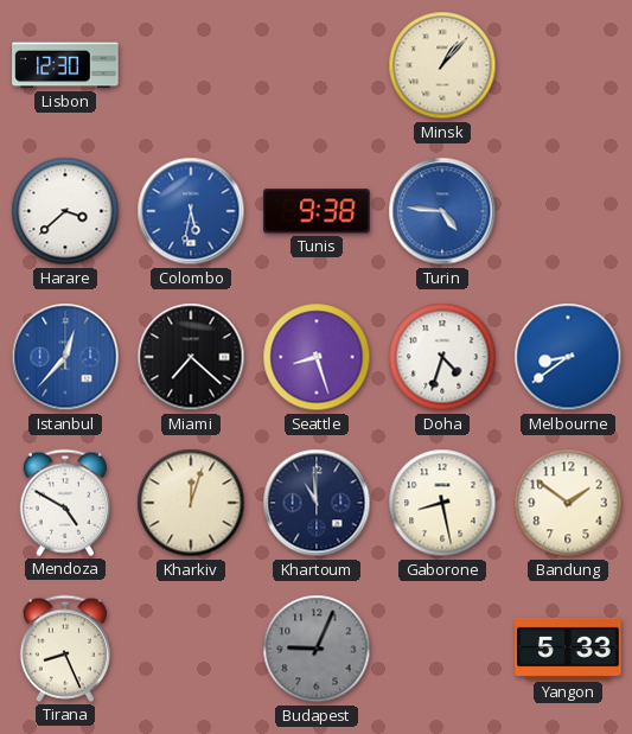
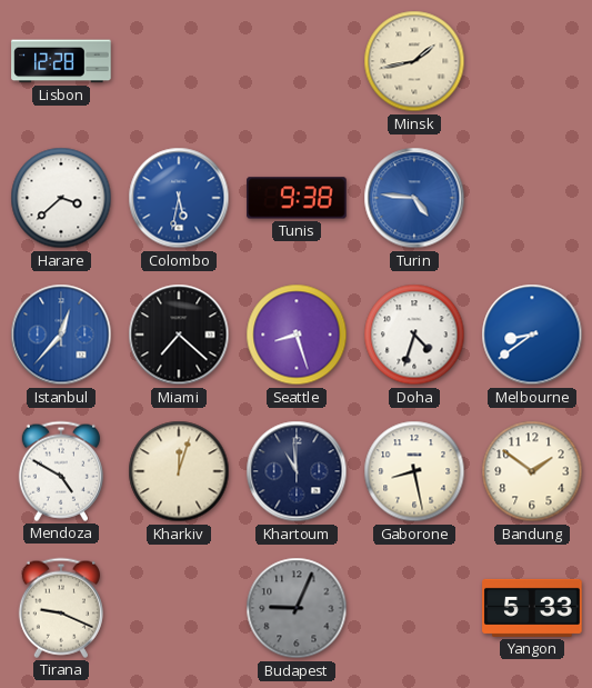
Lisbon: 12:30 -> 12:28 (61, 61)
Minsk: 1:07 -> 1:43 (414, 61)
Tirana: 8:26 -> 9:19 (61, 608)
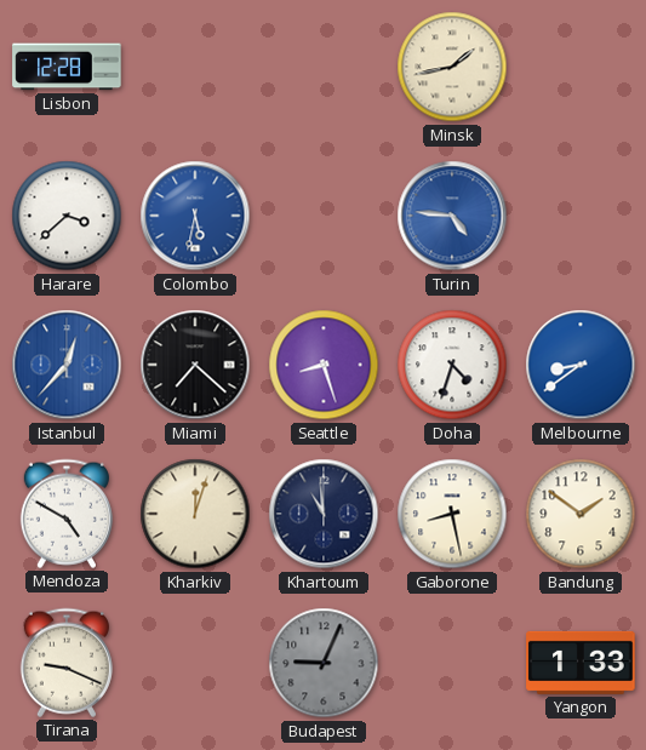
Tunis: 9:38 -> none (297, 198)
Yangon: 5:33 -> 1:33 (581, 663)
